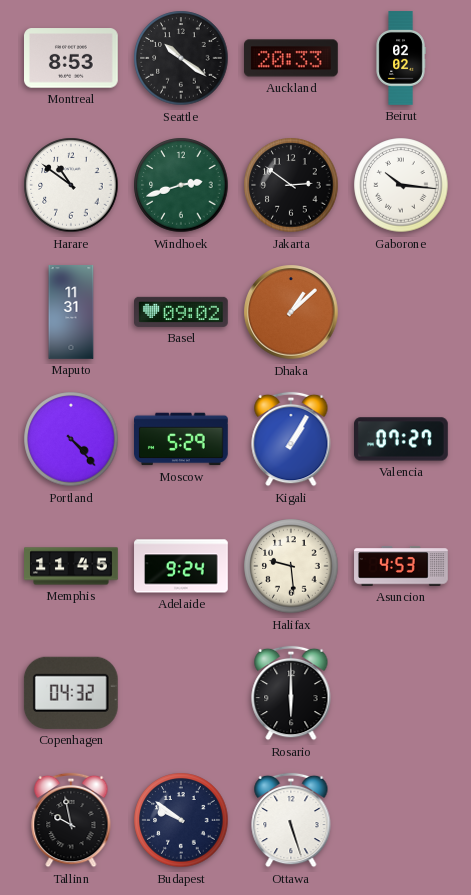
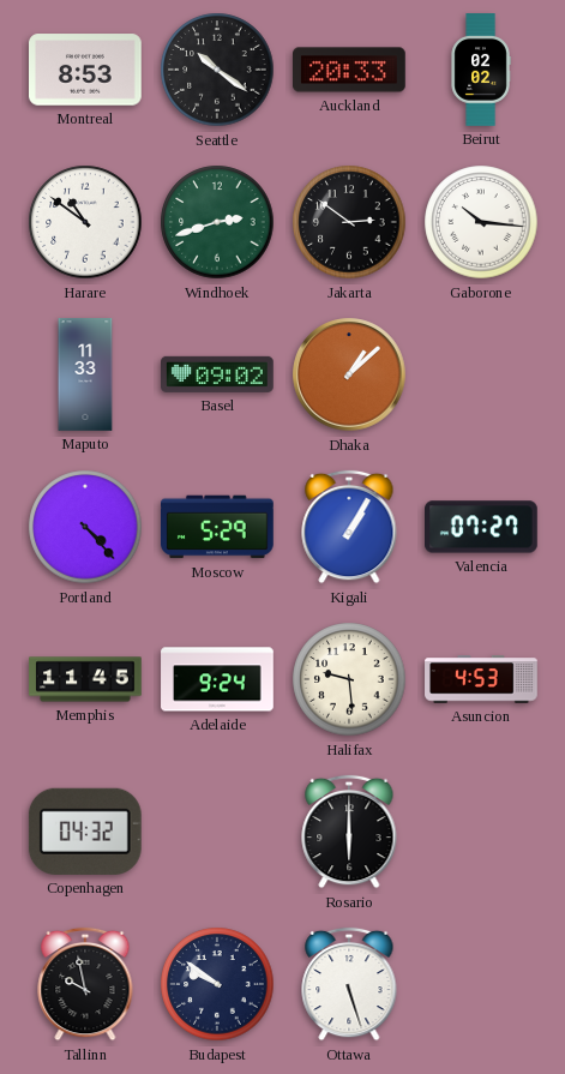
Maputo: 11:31 -> 11:33 (85, 374)
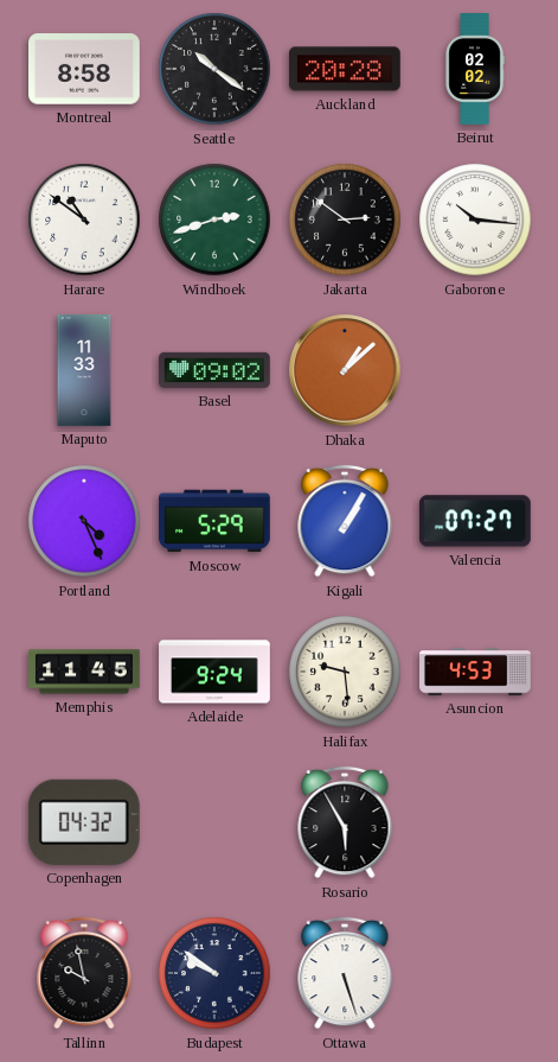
Montreal: 8:53 -> 8:58 (85, 69)
Auckland: 20:33 -> 20:28 (346, 69)
Portland: 4:23 -> 4:26 (84, 521)
Rosario: 6:00 -> 5:55 (345, 822)
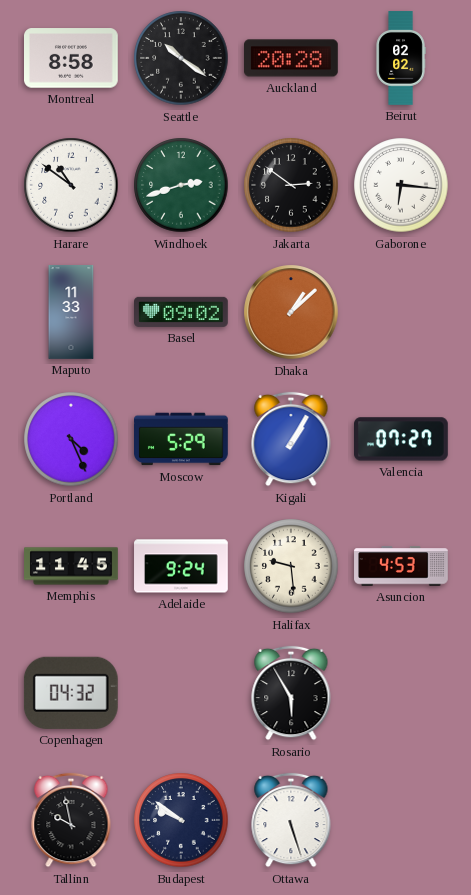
Gaborone: 10:16 -> 6:16 (401, 185)
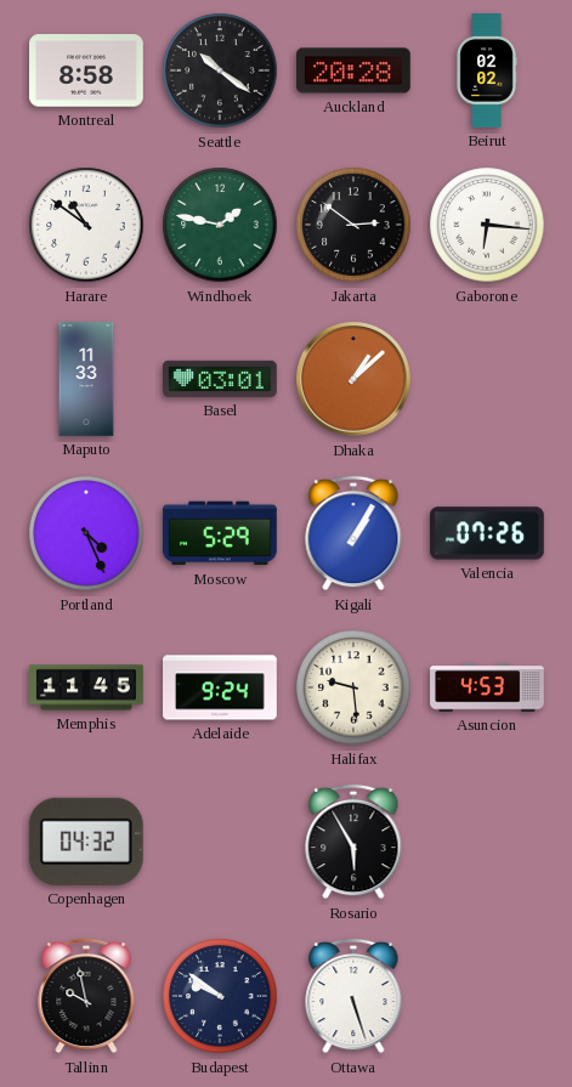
Windhoek: 2:42 -> 1:47 (220, 225)
Basel: 09:02 -> 03:01 (221, 379)
Valencia: 07:27 -> 07:26 (488, 533)
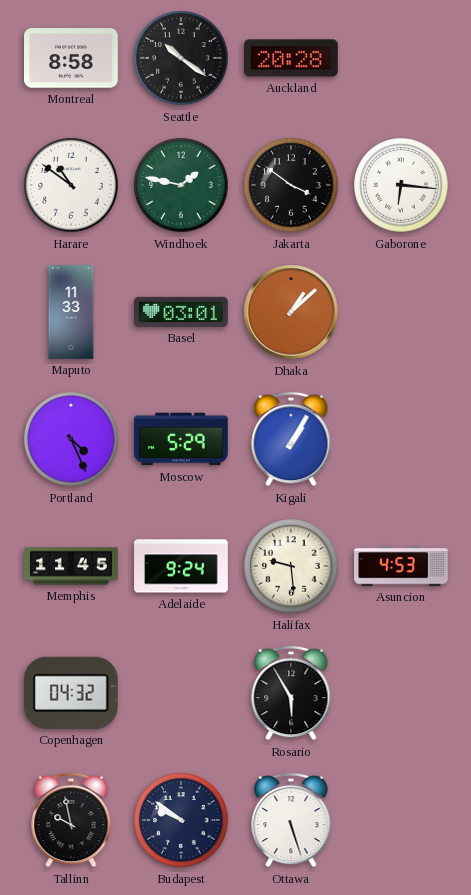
Beirut: 02:02 -> none (487, 70)
Jakarta: 2:51 -> 3:51 (291, 185)
Valencia: 07:26 -> none (488, 533)
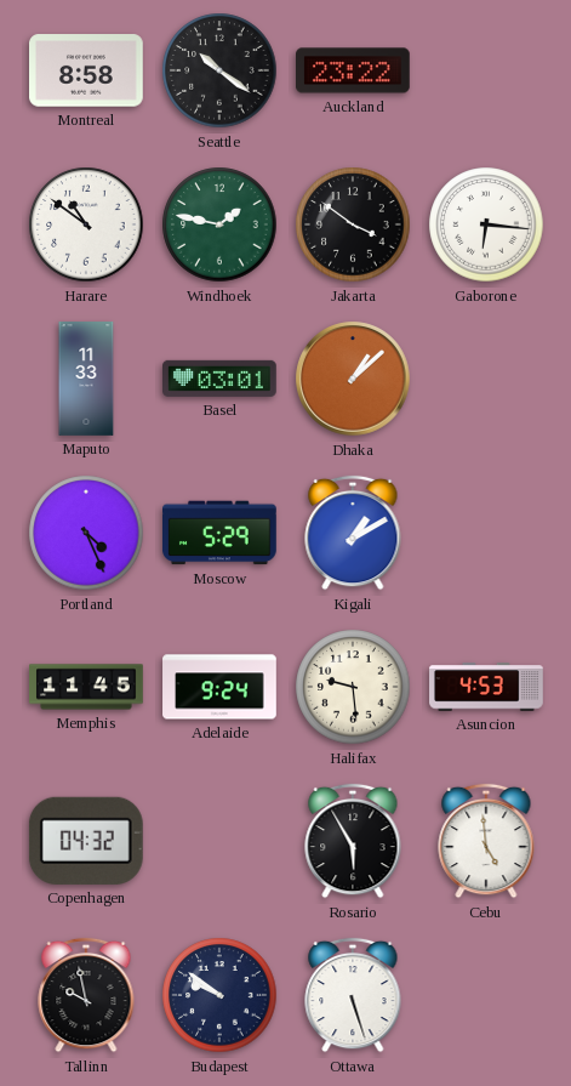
Auckland: 20:28 -> 23:22 (354, 70)
Kigali: 1:05 -> 1:10 (353, 533)
Cebu: none -> 4:59 (486, 841)
